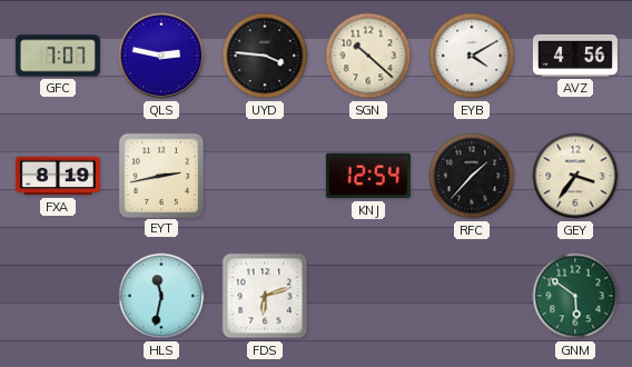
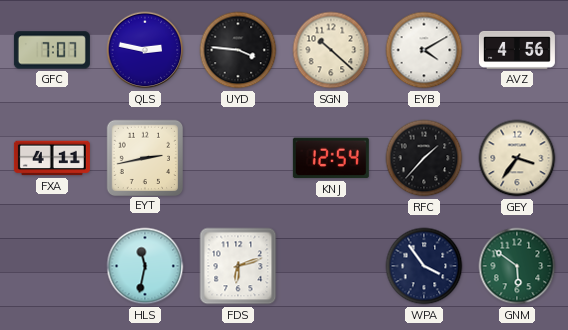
FXA: 8:19 -> 4:11 (52, 158)
WPA: none -> 3:54 (424, 266)
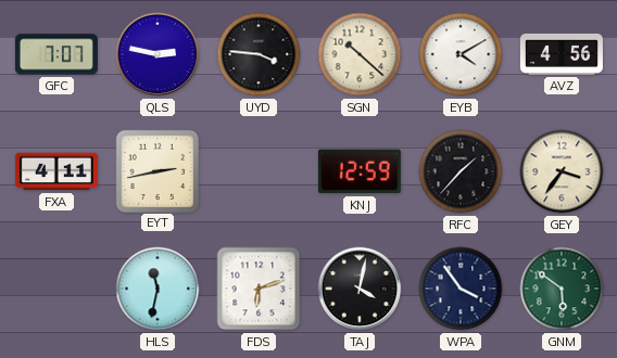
KNJ: 12:54 -> 12:59 (360, 171)
TAJ: none -> 4:02 (360, 289)
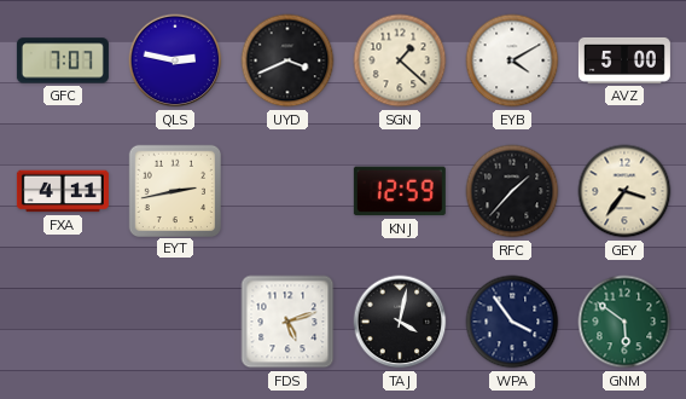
UYD: 3:46 -> 3:41 (287, 60)
SGN: 10:22 -> 1:22 (400, 60)
AVZ: 4:56 -> 5:00 (624, 60)
HLS: 11:32 -> none (158, 289)
FDS: 6:12 -> 5:12 (287, 322)
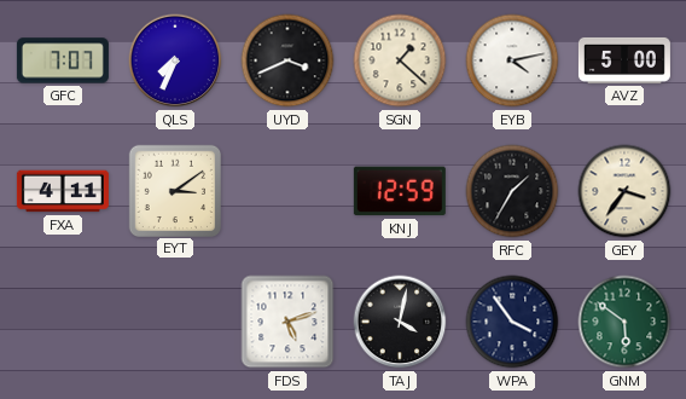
QLS: 2:47 -> 7:34 (175, 60)
EYB: 4:10 -> 4:13 (512, 60)
EYT: 2:43 -> 3:09 (174, 190)
RFC: 1:37 -> 1:35 (512, 191)
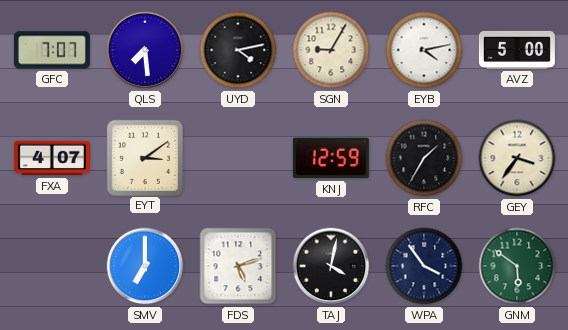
QLS: 7:34 -> 7:29 (145, 50)
UYD: 3:41 -> 4:13 (238, 50)
SGN: 1:22 -> 9:05 (331, 50)
FXA: 4:11 -> 4:07 (52, 158)
SMV: none -> 7:00 (145, 266)
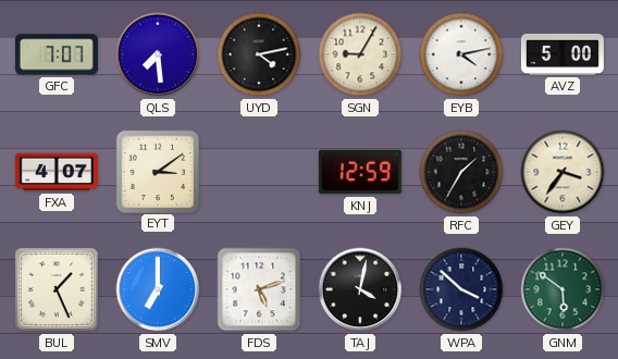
BUL: none -> 1:26 (57, 289)
WPA: 3:54 -> 3:52 (461, 289)
